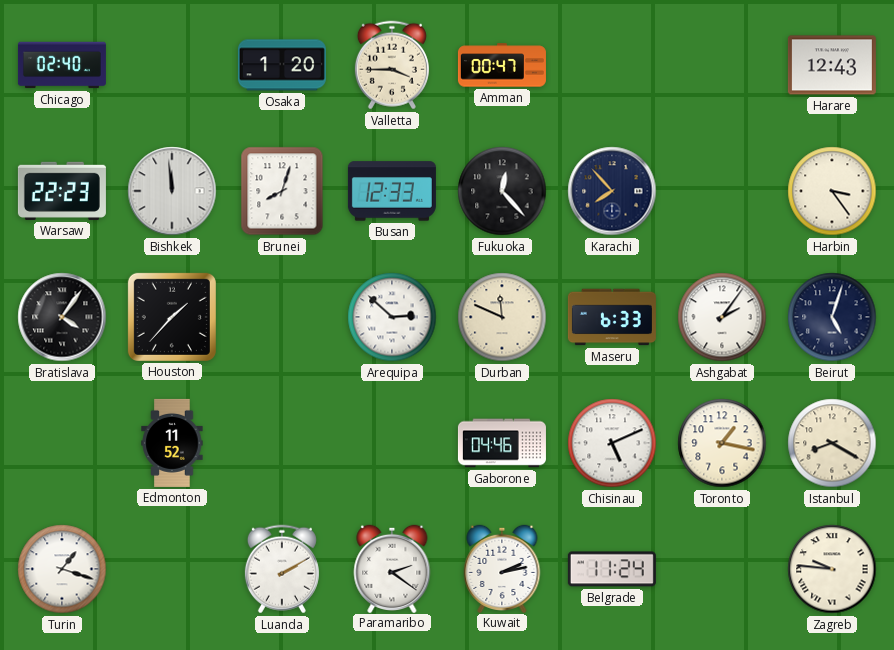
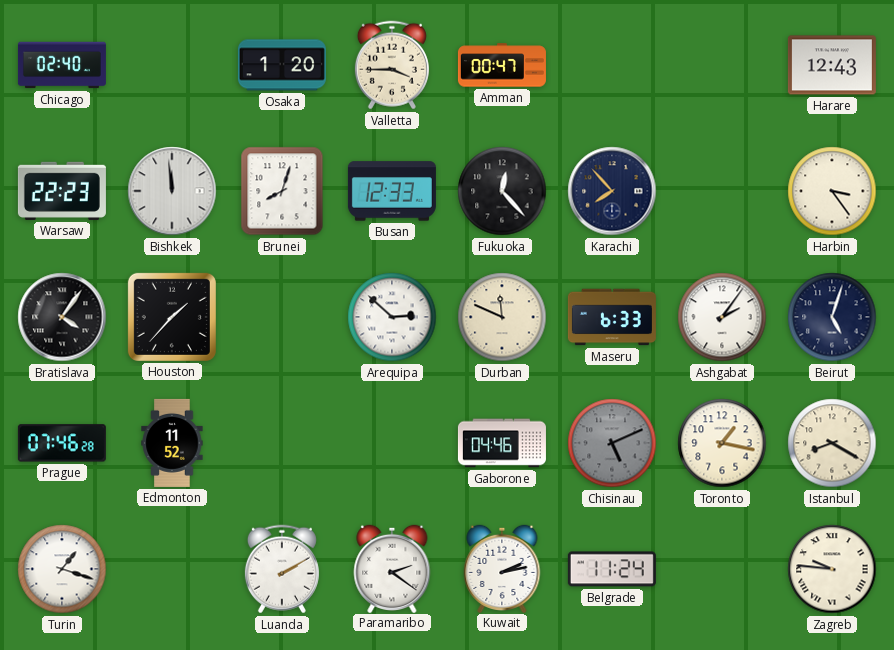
Prague: none -> 07:46 (62, 443)
Chisinau dial: white -> grey (612, 443)
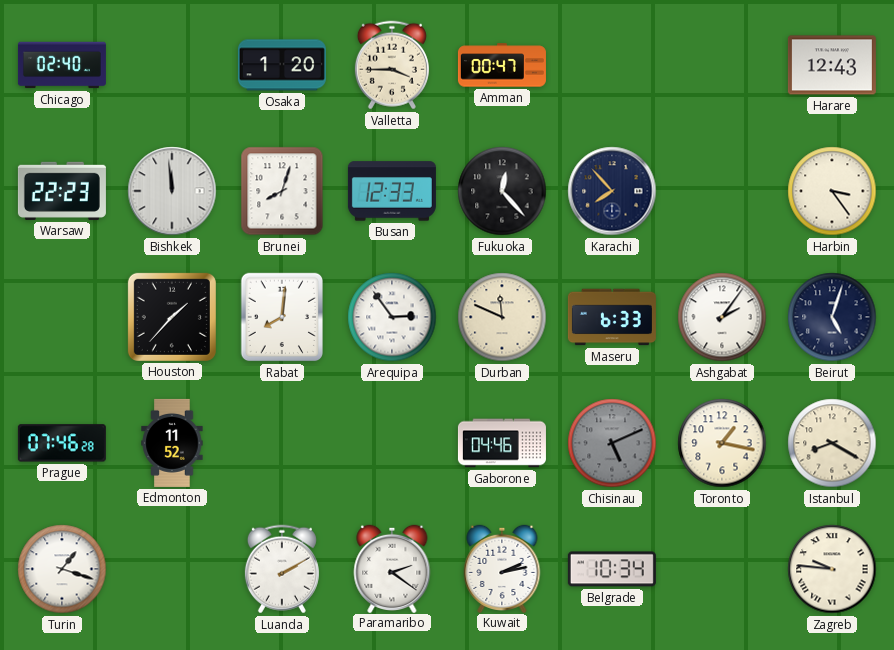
Bratislava: 4:06 -> none (62, 317)
Rabat: none -> 8:01 (281, 317)
Arequipa: 2:52 -> 2:54 (392, 317)
Belgrade: 11:24 -> 10:34 (612, 569)
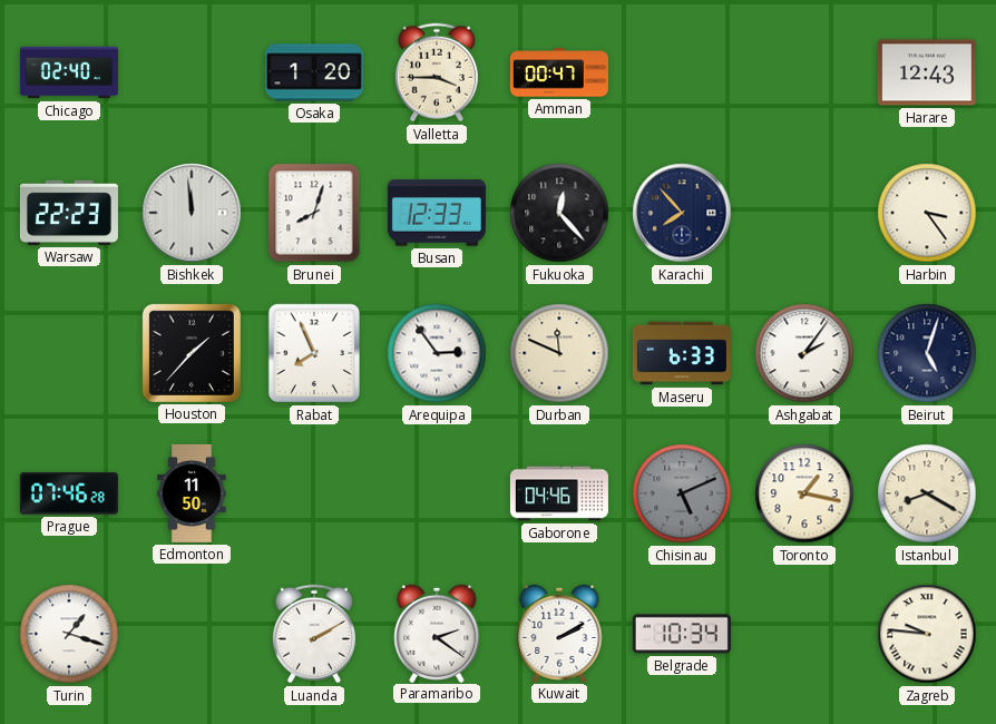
Rabat: 8:01 -> 7:56 (313, 353)
Edmonton: 11:52 -> 11:50 (192, 493)
Kuwait: 2:13 -> 2:10 (559, 633)
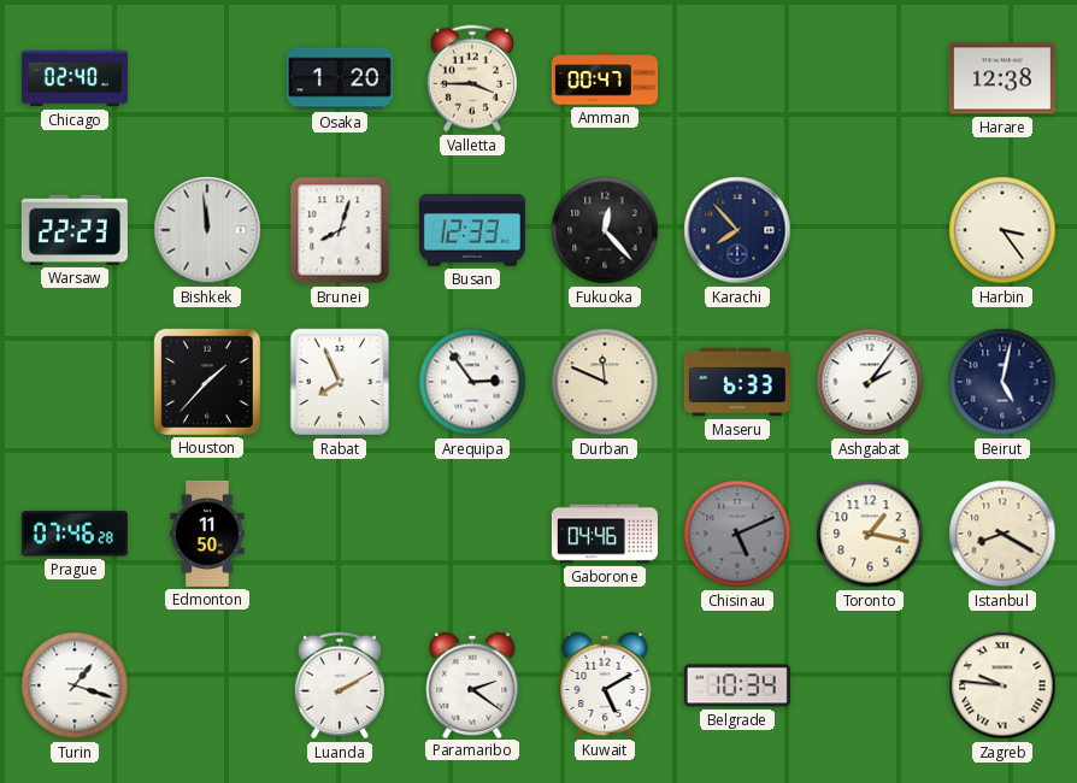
Harare: 12:43 -> 12:38 (1002, 78)
Beirut: 5:03 -> 5:02 (1002, 382)
Kuwait: 2:10 -> 5:10 (605, 684)
